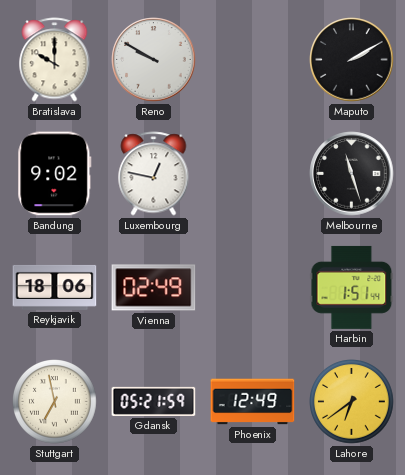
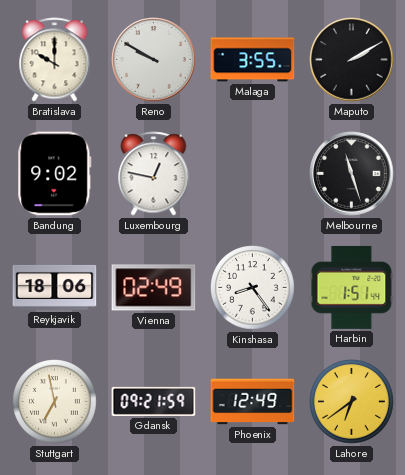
Malaga: none -> 3:55 (253, 60)
Kinshasa: none -> 8:24 (253, 288)
Gdansk: 05:21 -> 09:21 (154, 401)
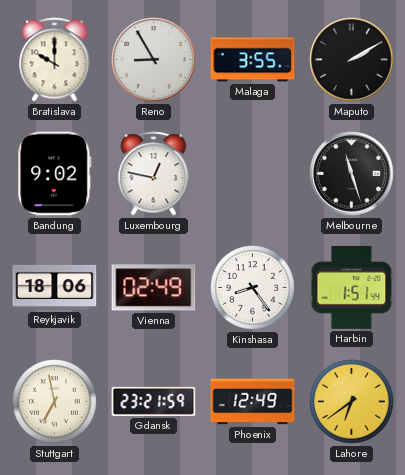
Reno: 9:50 -> 8:55 (154, 60)
Gdansk: 09:21 -> 23:21 (154, 401)
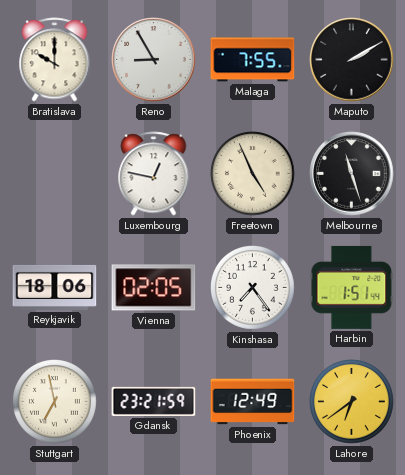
Malaga: 3:55 -> 7:55 (253, 60)
Bandung: 9:02 -> none (55, 174)
Freetown: none -> 4:56 (253, 174)
Vienna: 02:49 -> 02:05 (154, 288)
Kinshasa: 8:24 -> 7:24 (253, 288)
